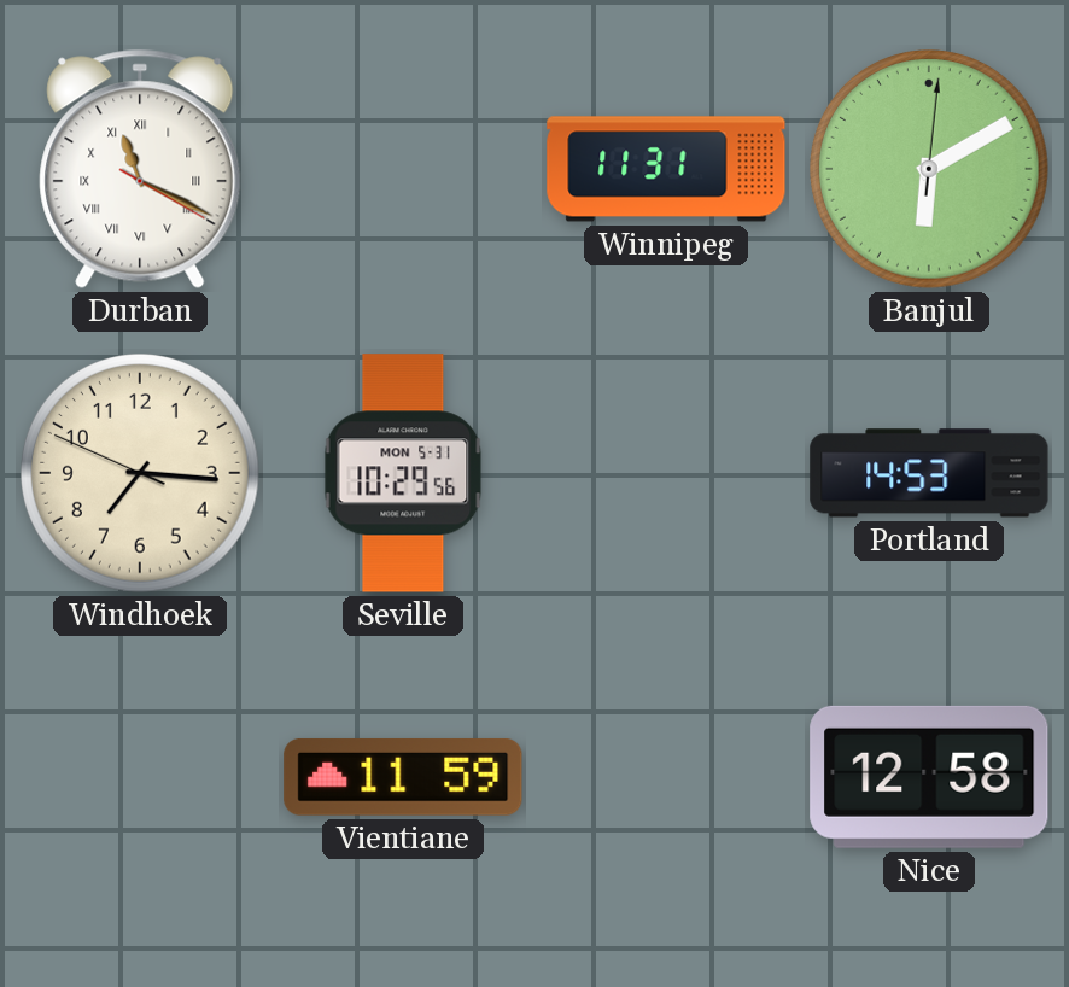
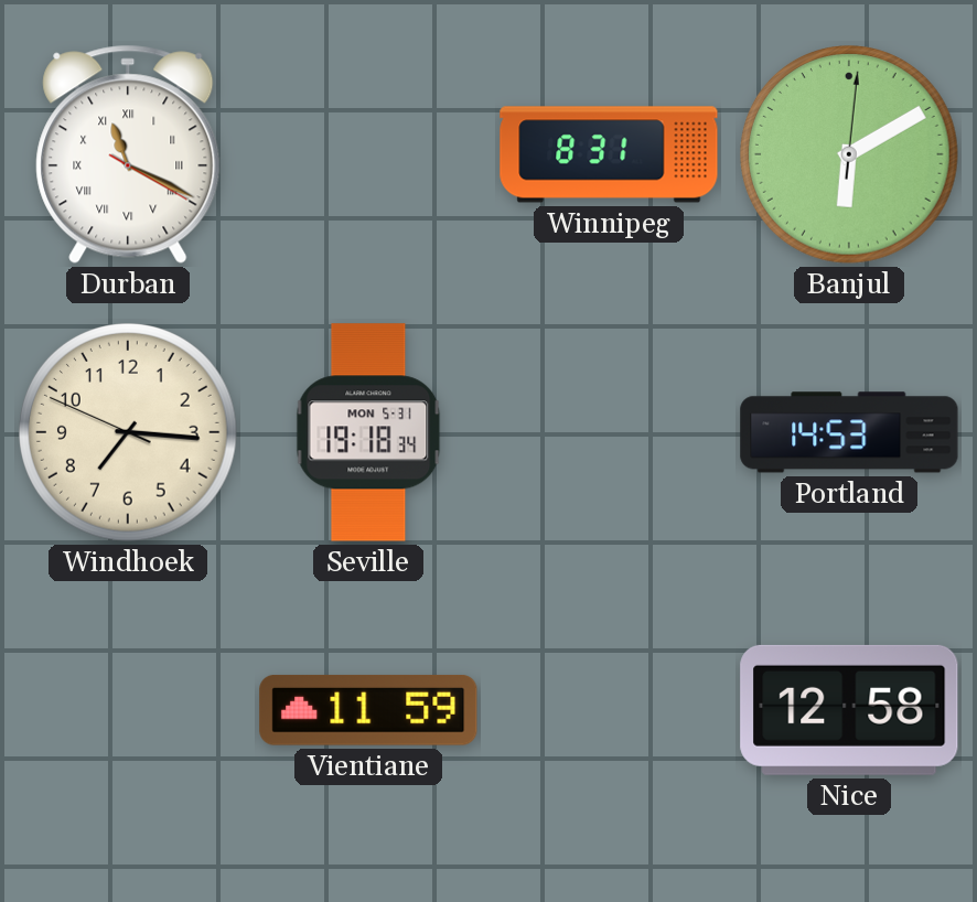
Winnipeg: 11:31 -> 8:31 (609, 154)
Seville: 10:29 -> 19:18 (368, 432)
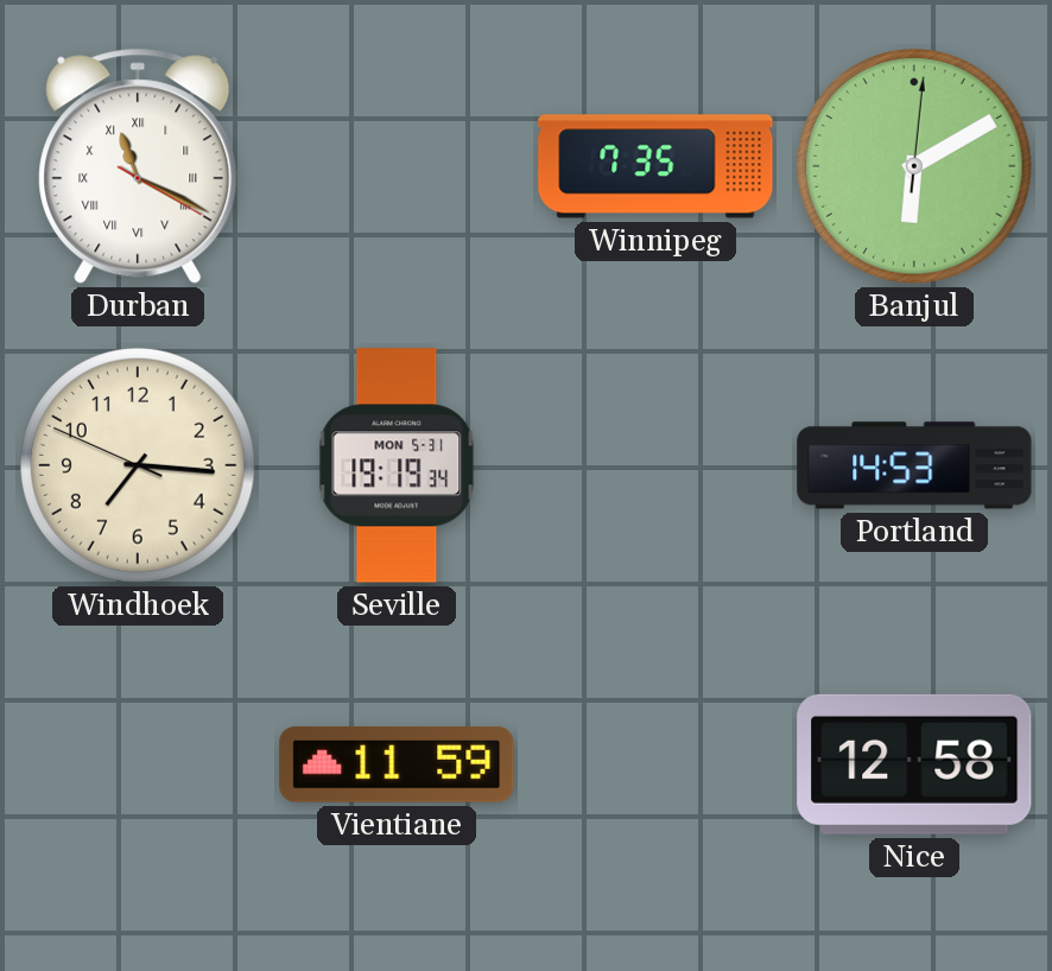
Winnipeg: 8:31 -> 7:35 (655, 166)
Seville: 19:18 -> 19:19 (397, 465)
